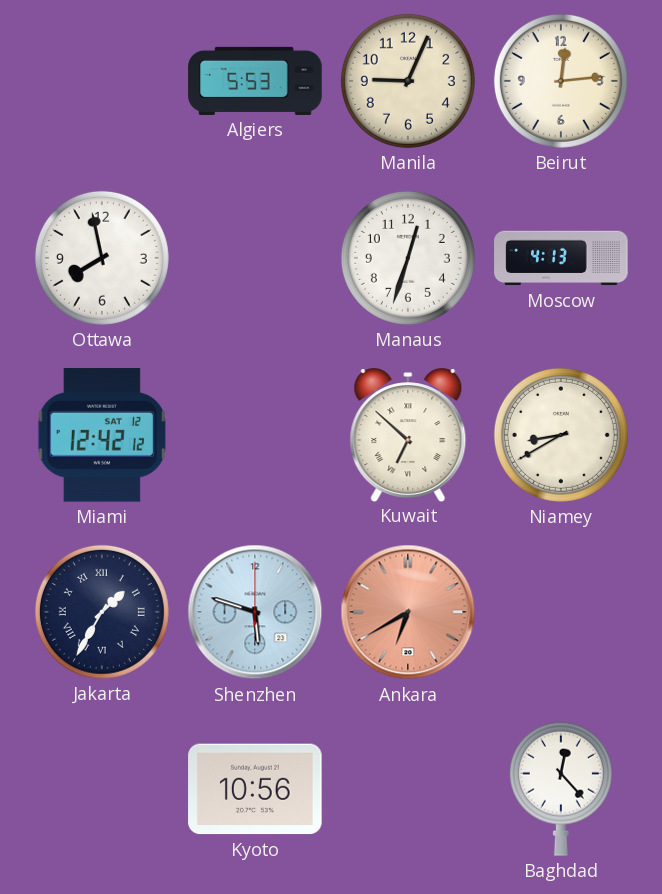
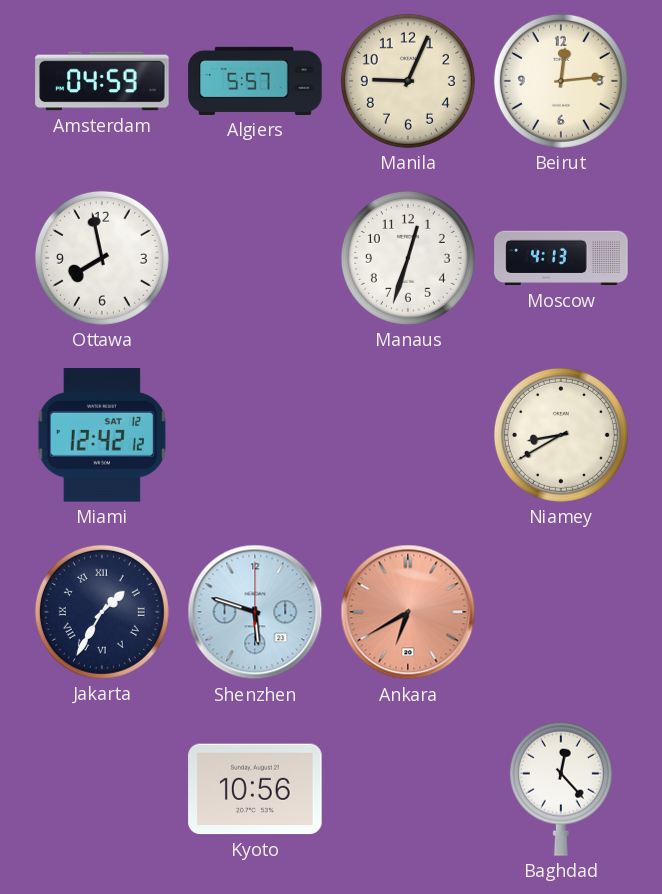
Amsterdam: none -> 04:59 (102, 81)
Algiers: 5:53 -> 5:57 (255, 81)
Kuwait: 6:52 -> none (408, 434)
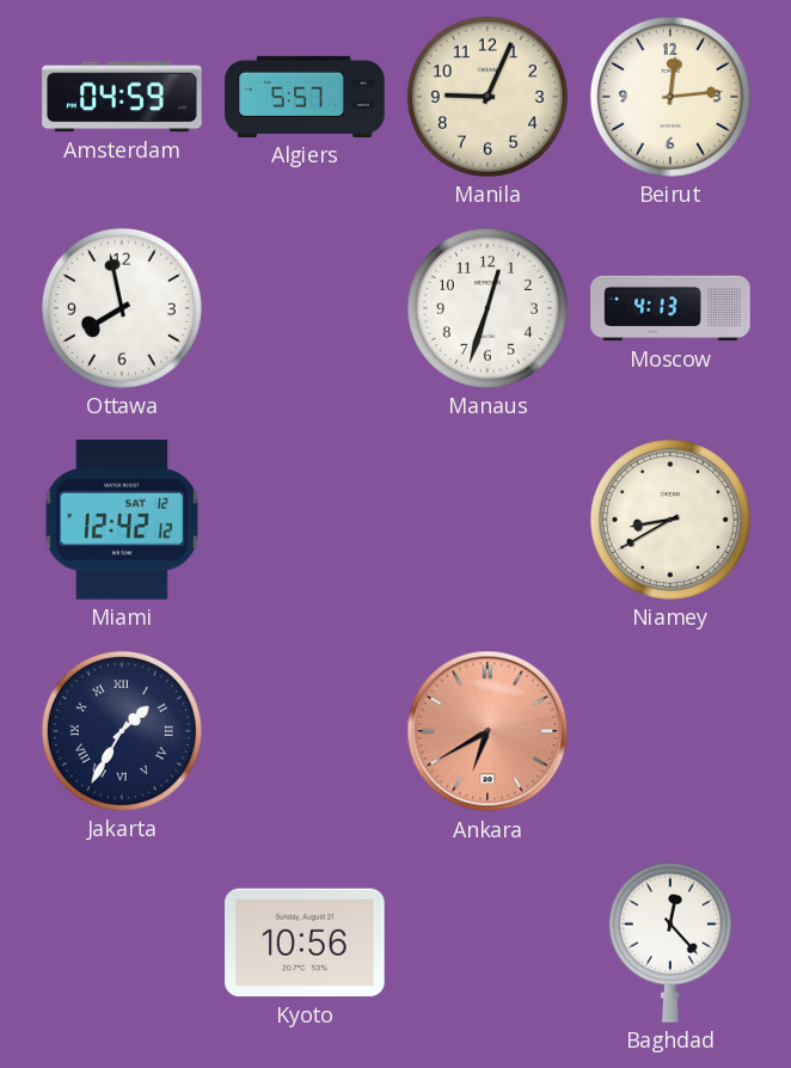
Shenzhen: 5:48 -> none (255, 612)
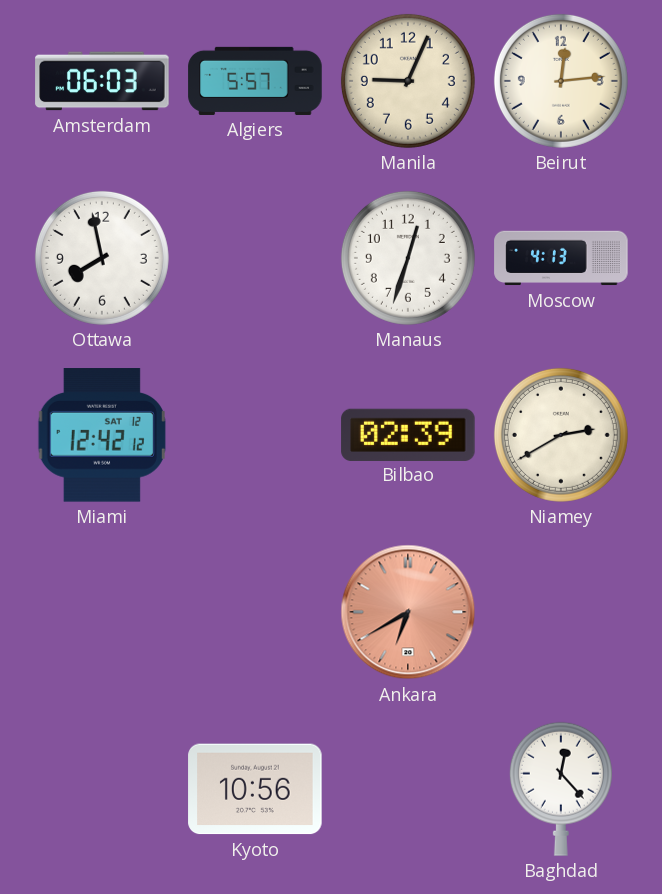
Amsterdam: 04:59 -> 06:03 (102, 81)
Bilbao: none -> 02:39 (408, 434)
Niamey: 8:40 -> 2:40 (561, 435)
Jakarta: 1:35 -> none (122, 731)
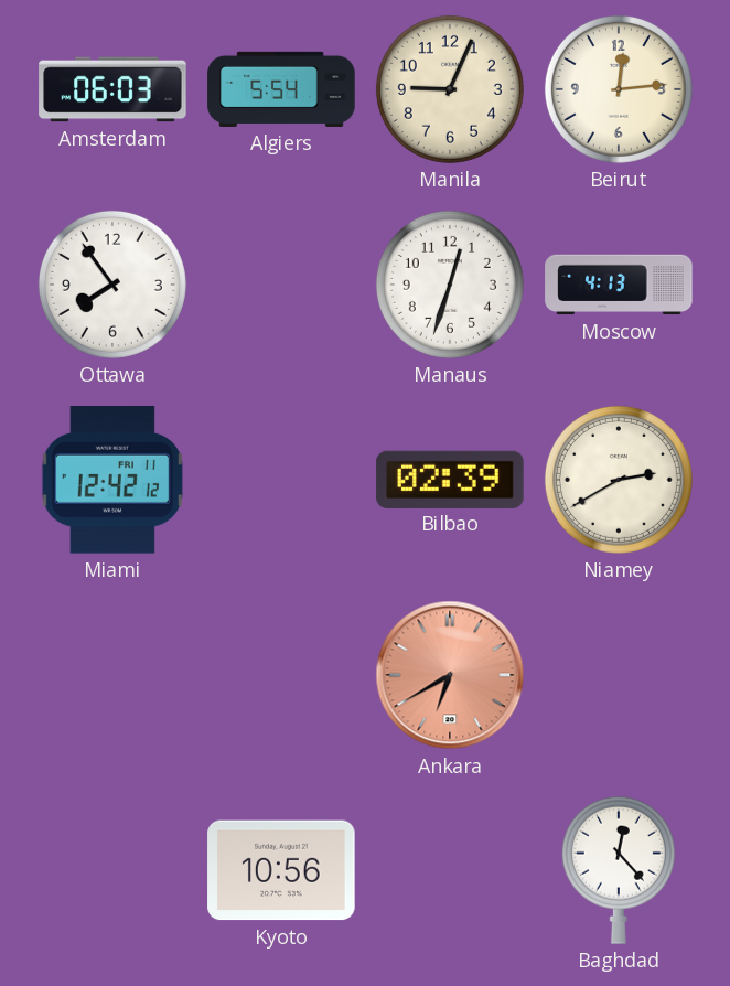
Algiers: 5:57 -> 5:54 (281, 89)
Ottawa: 7:58 -> 7:54 (112, 285)
Miami date: SAT 12 -> FRI 11 (112, 480)
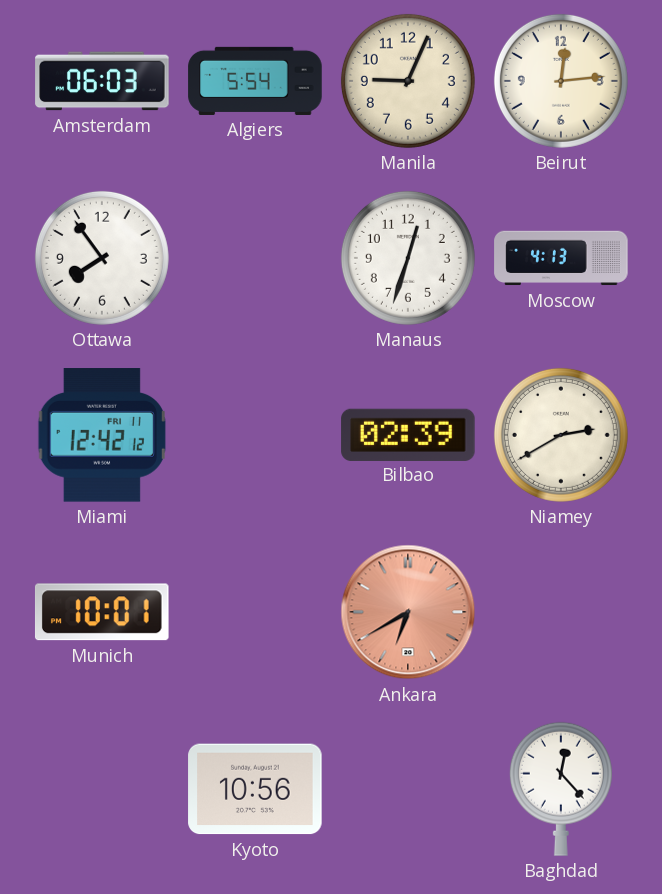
Munich: none -> 10:01 (102, 612)
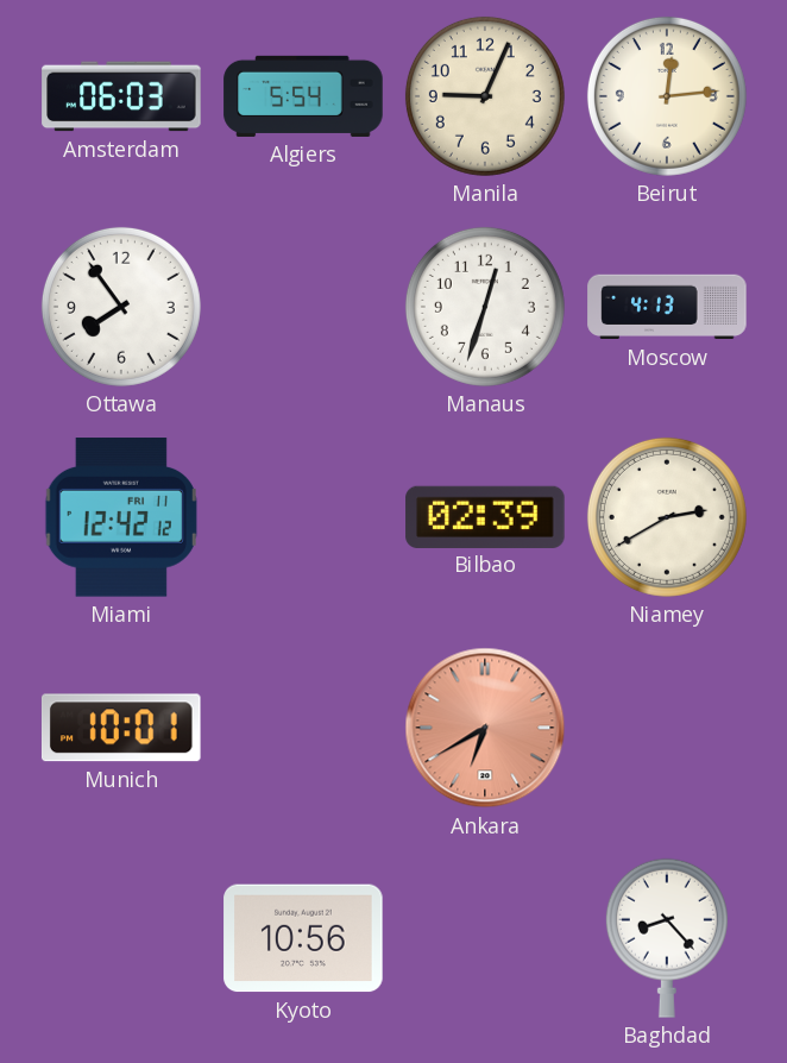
Baghdad: 12:23 -> 8:23 (667, 938)
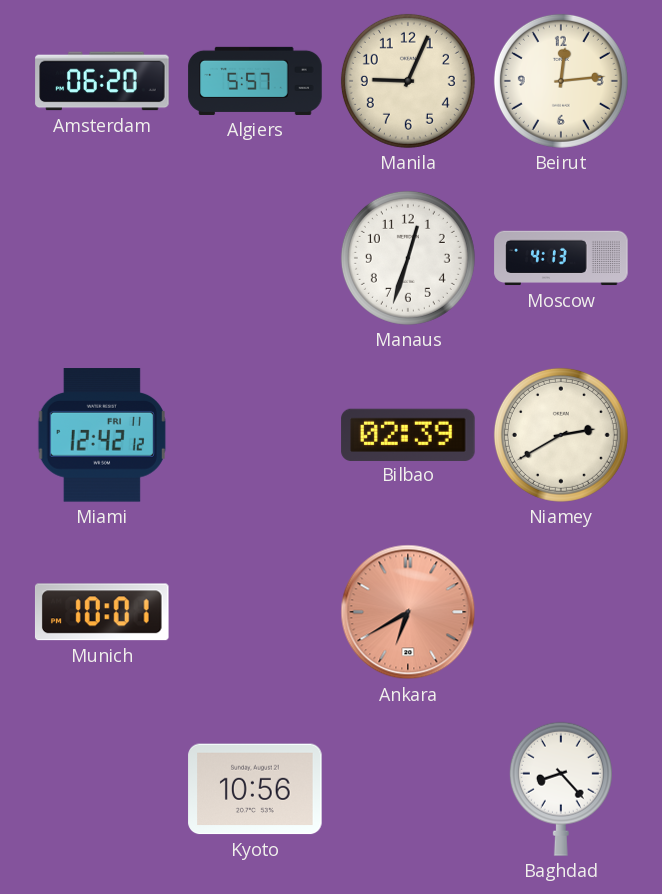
Amsterdam: 06:03 -> 06:20 (102, 81)
Algiers: 5:54 -> 5:57 (255, 81)
Ottawa: 7:54 -> none (121, 307)
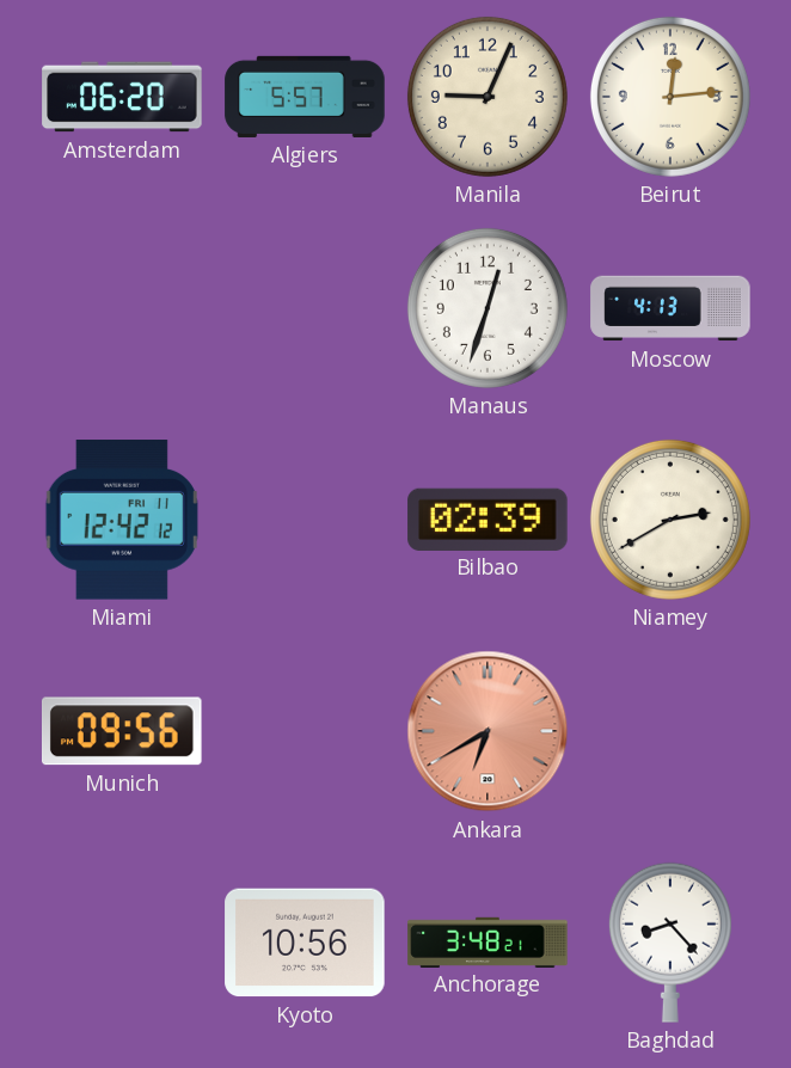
Munich: 10:01 -> 09:56 (122, 731)
Anchorage: none -> 3:48 (488, 941)
